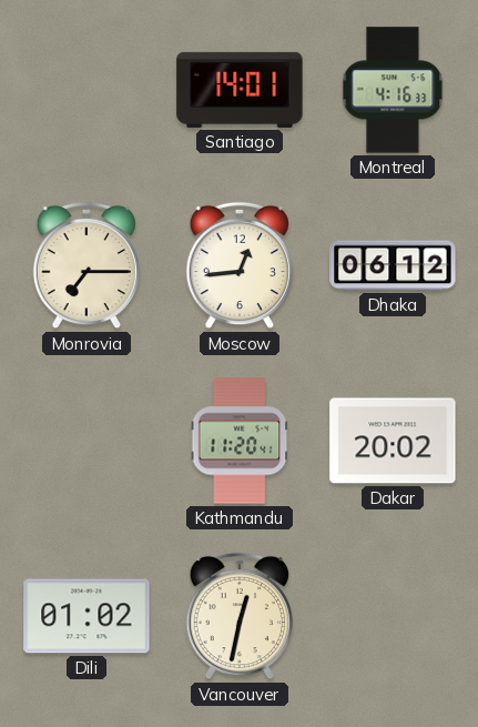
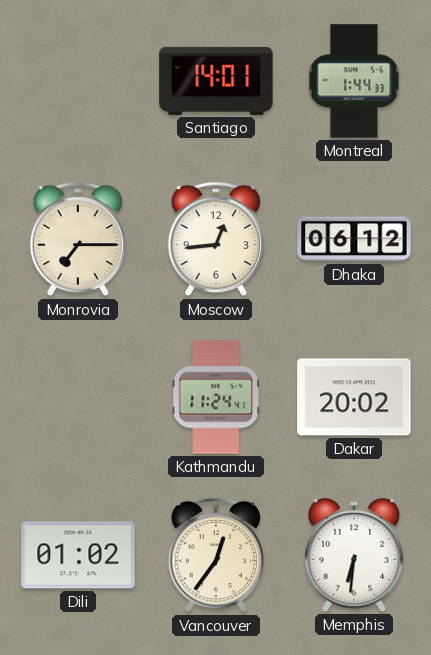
Montreal: 4:16 -> 1:44 (354, 81)
Kathmandu: 11:20 -> 11:24 (216, 397)
Vancouver: 12:32 -> 12:36 (216, 555)
Memphis: none -> 6:31 (354, 555)
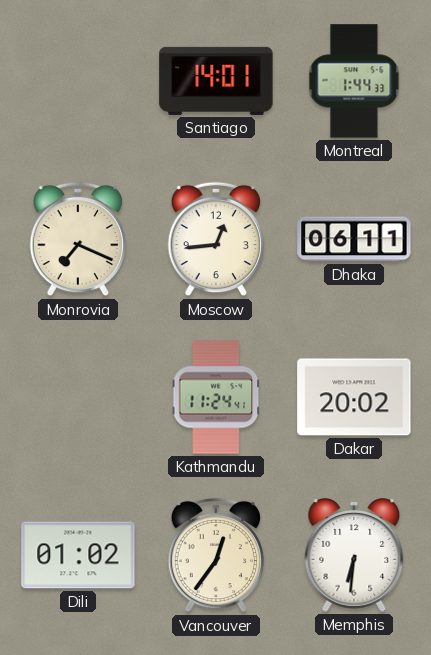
Monrovia: 7:15 -> 7:19 (78, 239)
Dhaka: 06:12 -> 06:11 (354, 239)
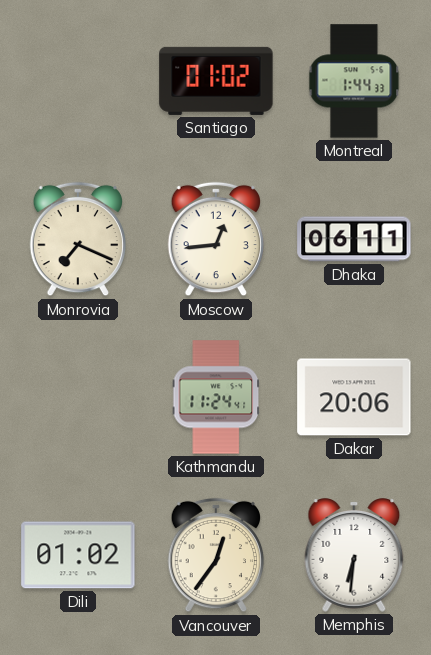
Santiago: 14:01 -> 01:02 (216, 81)
Dakar: 20:02 -> 20:06 (354, 397)
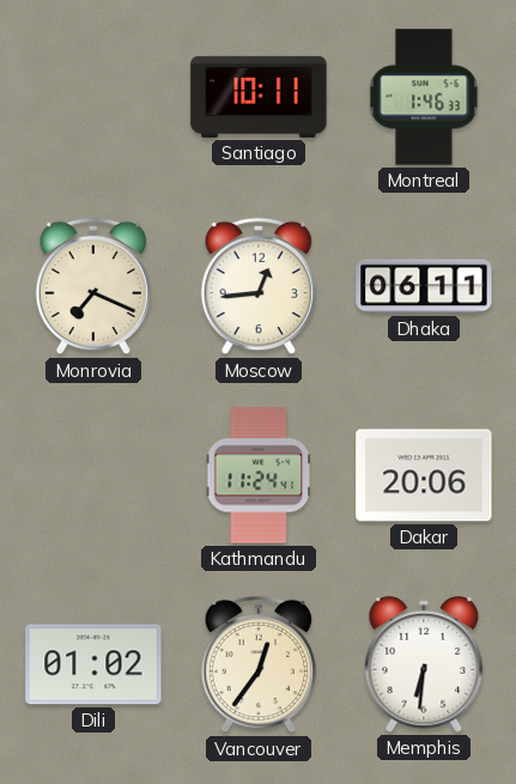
Santiago: 01:02 -> 10:11 (259, 97)
Montreal: 1:44 -> 1:46 (424, 97)
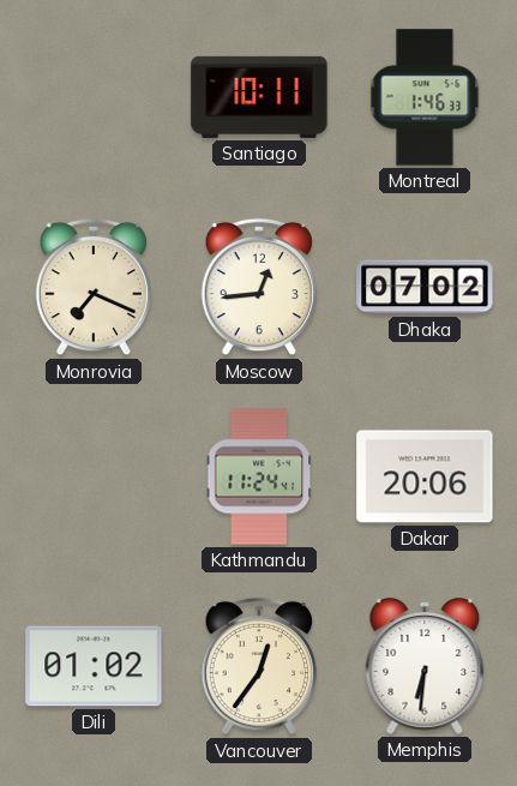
Dhaka: 06:11 -> 07:02 (425, 287)
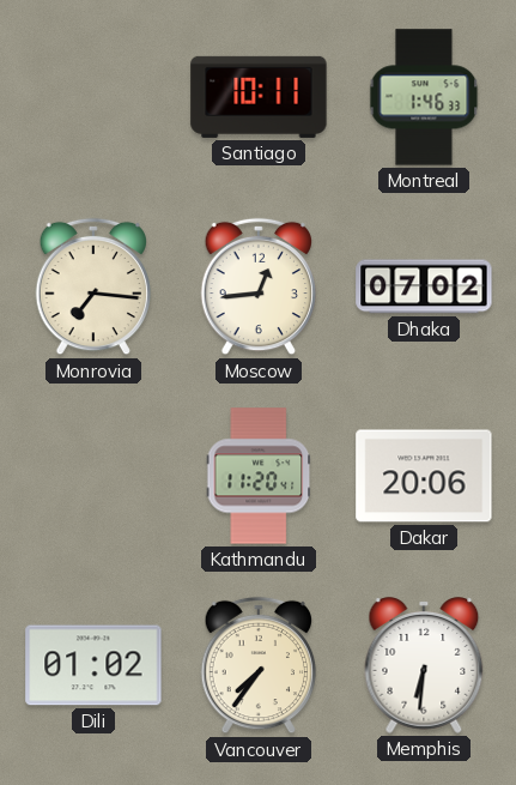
Monrovia: 7:19 -> 7:16 (93, 286)
Kathmandu: 11:24 -> 11:20 (259, 476)
Vancouver: 12:36 -> 7:36 (259, 665)
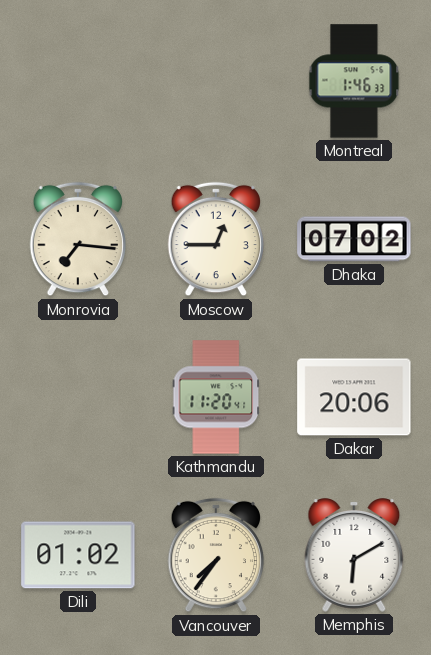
Santiago: 10:11 -> none (259, 97)
Moscow: 12:44 -> 12:45 (216, 239)
Memphis: 6:31 -> 6:10 (354, 555)
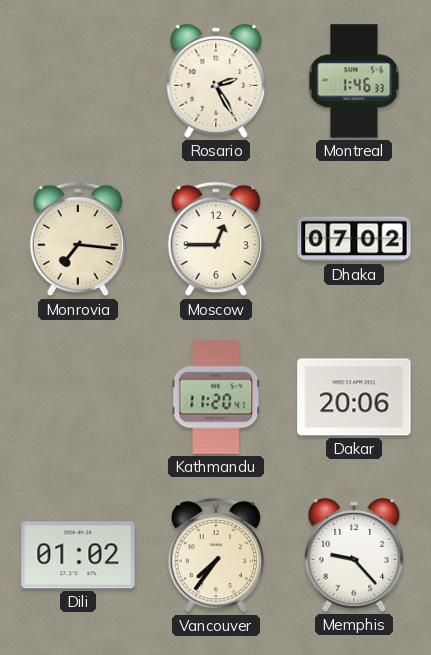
Rosario: none -> 2:25 (216, 81)
Memphis: 6:10 -> 9:23 (354, 555)
